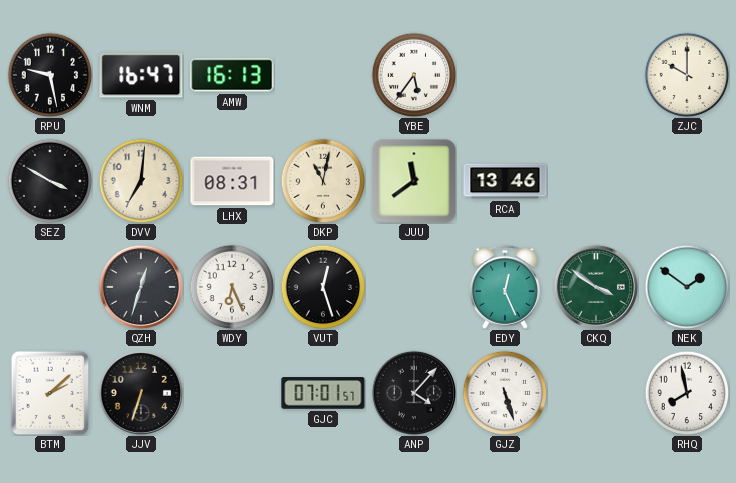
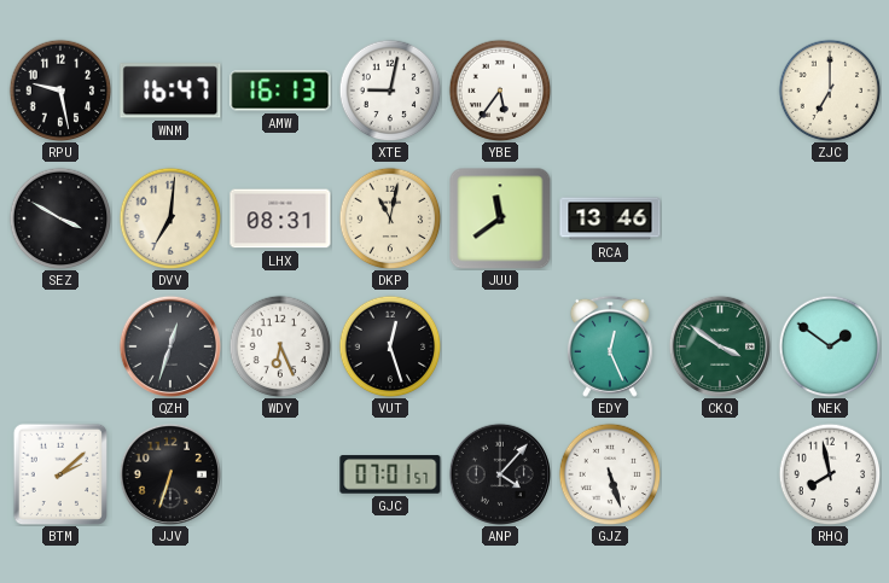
XTE: none -> 9:02 (390, 91)
ZJC: 10:00 -> 7:00 (830, 91)
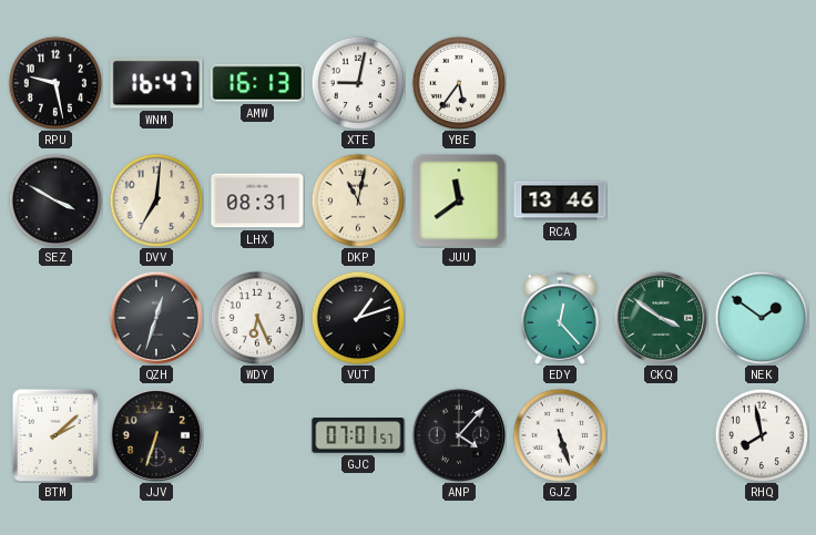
ZJC: 7:00 -> none (830, 91)
VUT: 12:27 -> 1:12 (358, 318)
EDY: 12:26 -> 12:23 (560, 318)
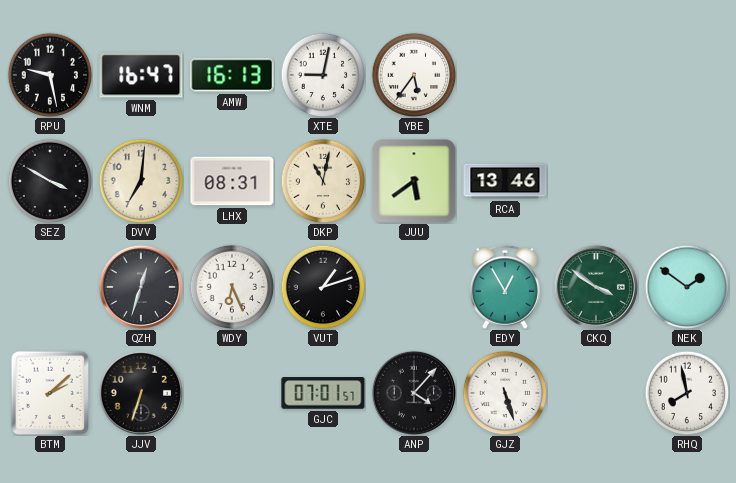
JUU: 11:39 -> 5:39 (414, 181)
EDY: 12:23 -> 12:55 (505, 287)
